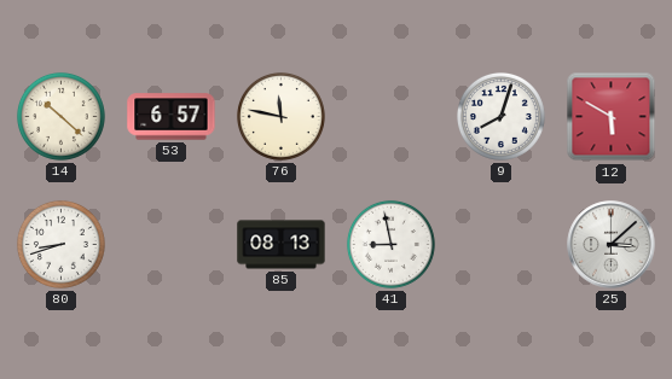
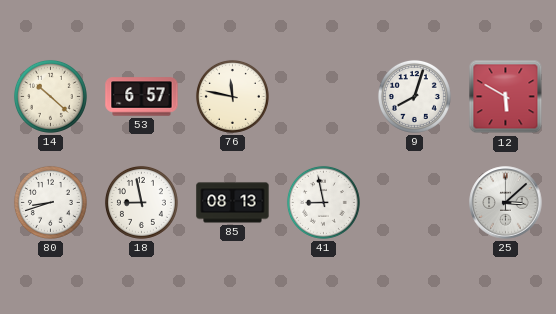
18: none -> 8:58 (141, 202)
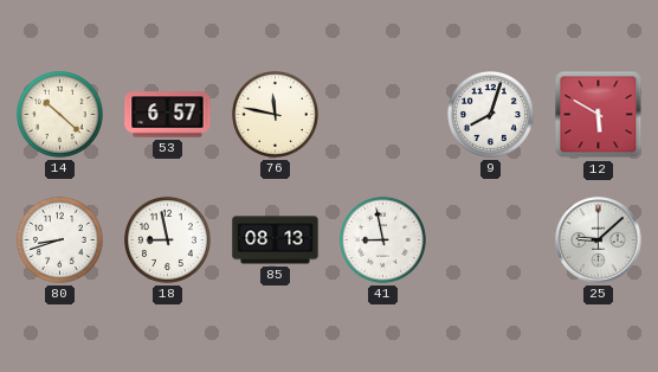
25: 3:08 -> 9:08 (599, 240)
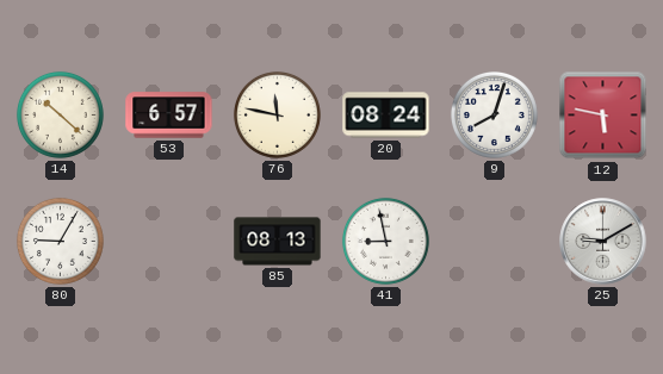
20: none -> 08:24 (386, 116)
12: 5:50 -> 5:47 (603, 116)
80: 8:42 -> 9:05 (60, 241)
18: 8:58 -> none (167, 239)
25: 9:08 -> 9:10 (603, 242)
